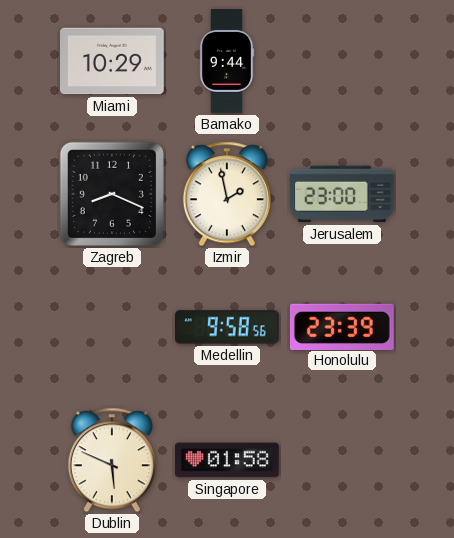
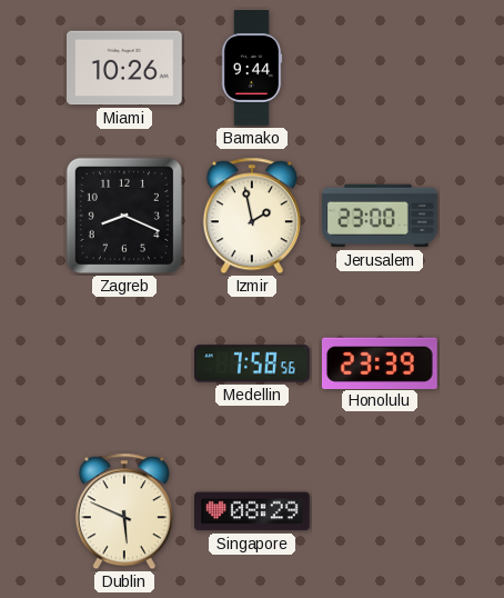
Miami: 10:29 -> 10:26 (125, 68)
Medellin: 9:58 -> 7:58 (253, 363)
Singapore: 01:58 -> 08:29 (253, 511)
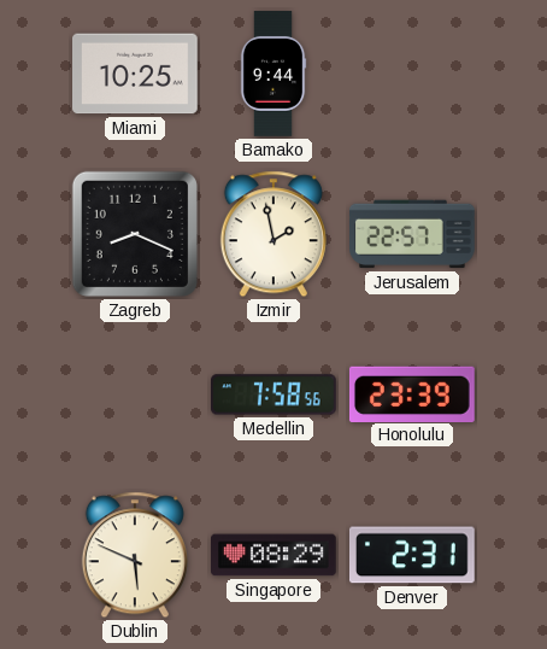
Miami: 10:26 -> 10:25 (136, 74)
Jerusalem: 23:00 -> 22:57 (413, 234)
Denver: none -> 2:31 (413, 555)
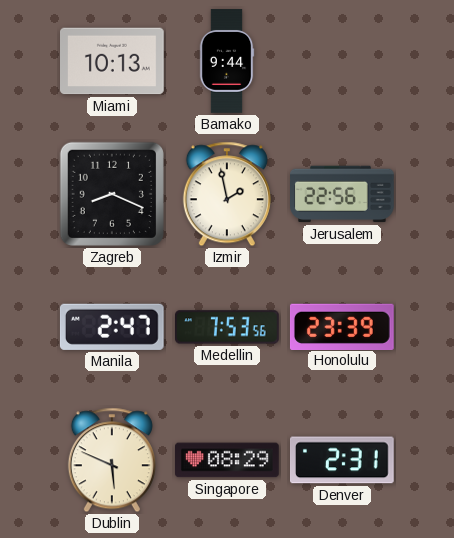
Miami: 10:25 -> 10:13 (113, 61)
Jerusalem: 22:57 -> 22:56 (343, 194)
Manila: none -> 2:47 (112, 327)
Medellin: 7:58 -> 7:53 (228, 327)
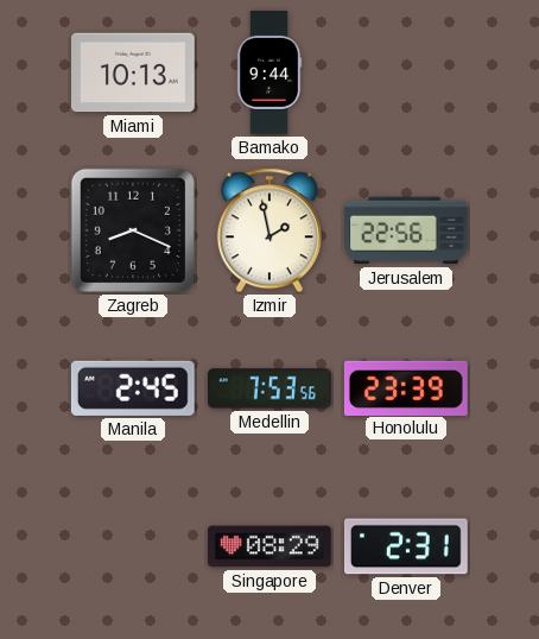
Manila: 2:47 -> 2:45 (133, 388)
Dublin: 5:49 -> none (112, 460)
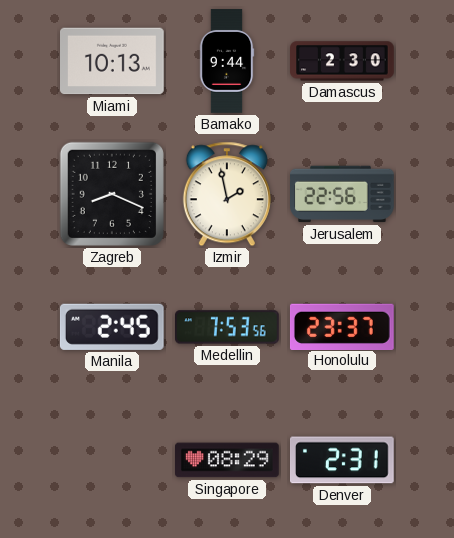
Damascus: none -> 2:30 (342, 61)
Honolulu: 23:39 -> 23:37 (342, 326)
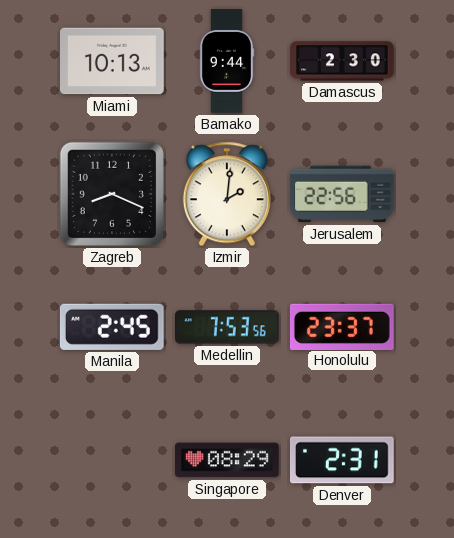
Izmir: 1:58 -> 2:01 (227, 194)
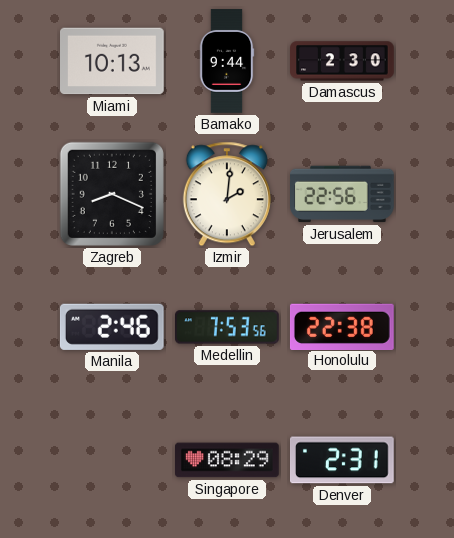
Manila: 2:45 -> 2:46 (112, 327)
Honolulu: 23:37 -> 22:38 (342, 326)
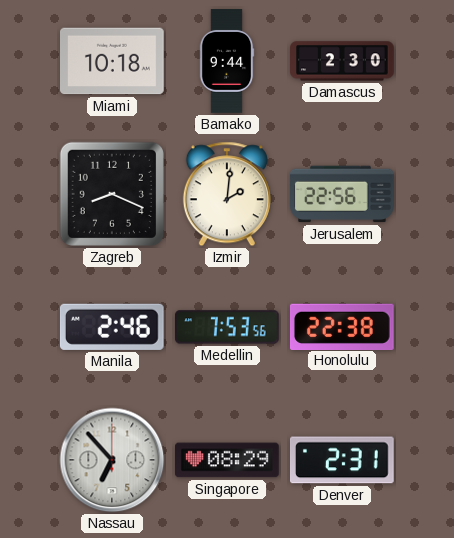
Miami: 10:13 -> 10:18 (113, 61)
Nassau: none -> 6:53 (112, 460)
